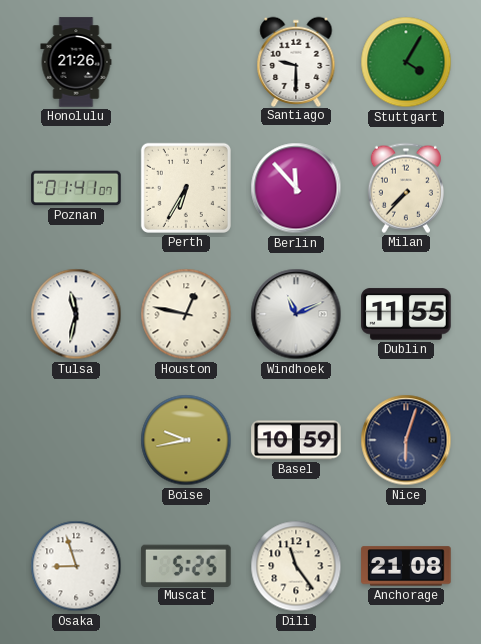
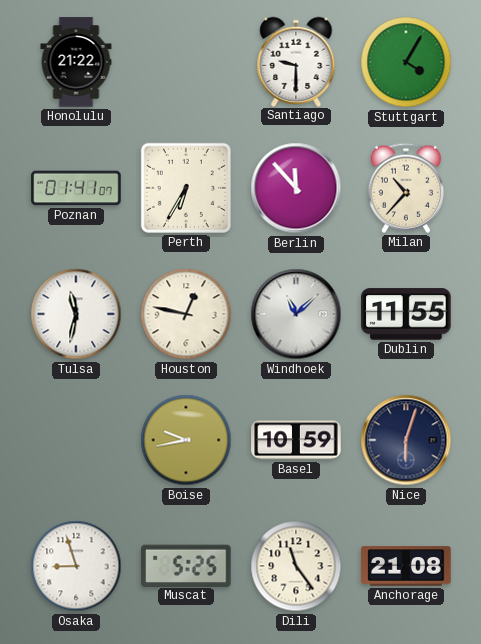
Honolulu: 21:26 -> 21:22 (76, 62)
Milan: 7:37 -> 10:37 (406, 188)
Windhoek: 11:11 -> 11:08 (296, 314)
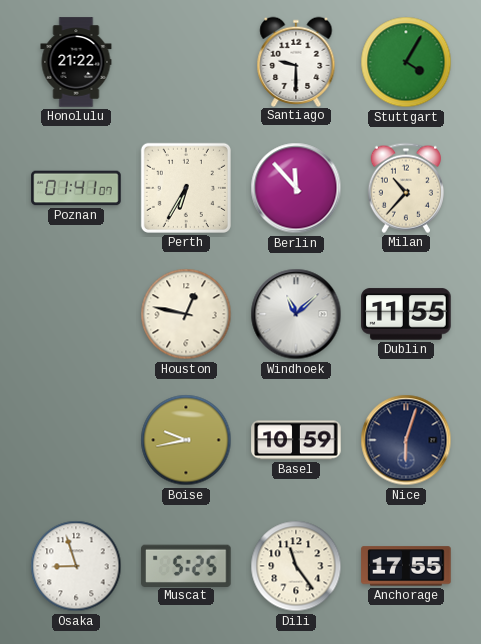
Tulsa: 11:32 -> none (76, 314)
Anchorage: 21:08 -> 17:55 (406, 566)
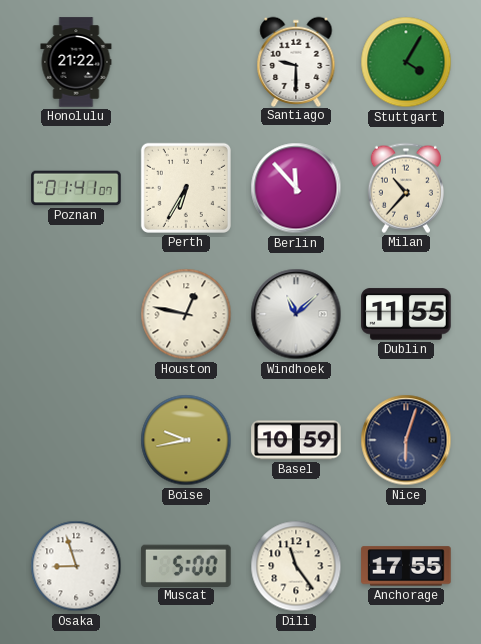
Muscat: 5:25 -> 5:00 (186, 565)
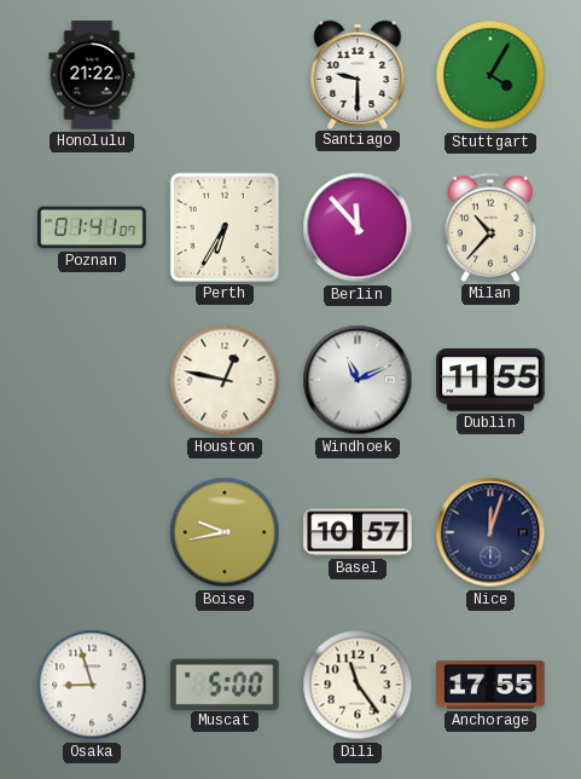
Windhoek: 11:08 -> 11:11 (358, 380)
Basel: 10:59 -> 10:57 (358, 532)
Nice: 6:03 -> 12:03 (490, 532)
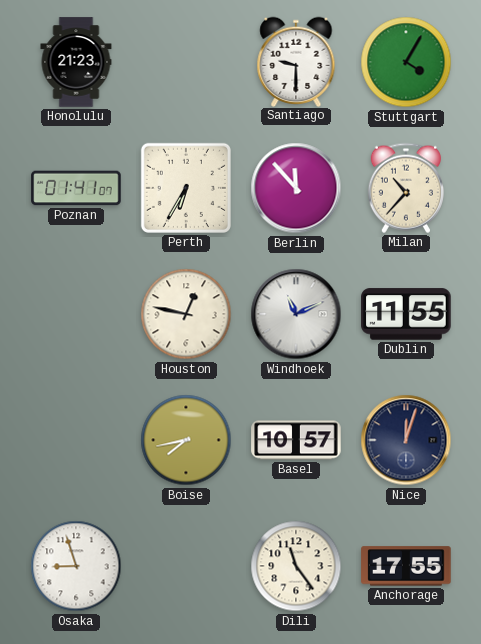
Honolulu: 21:22 -> 21:23 (76, 62)
Boise: 9:43 -> 7:43 (186, 440)
Muscat: 5:00 -> none (225, 683)
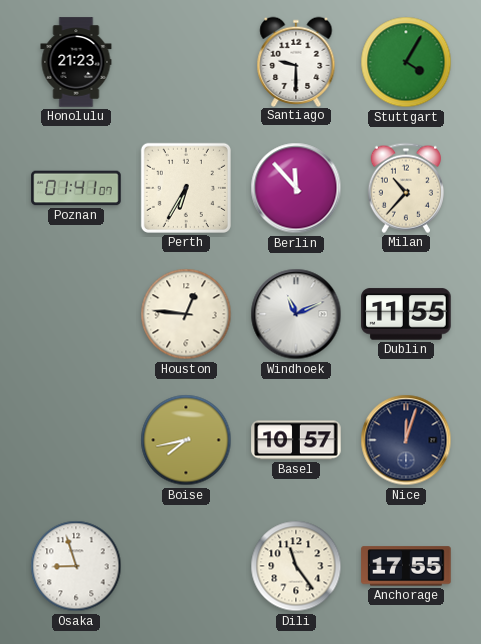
Houston: 12:47 -> 12:46 (186, 314)
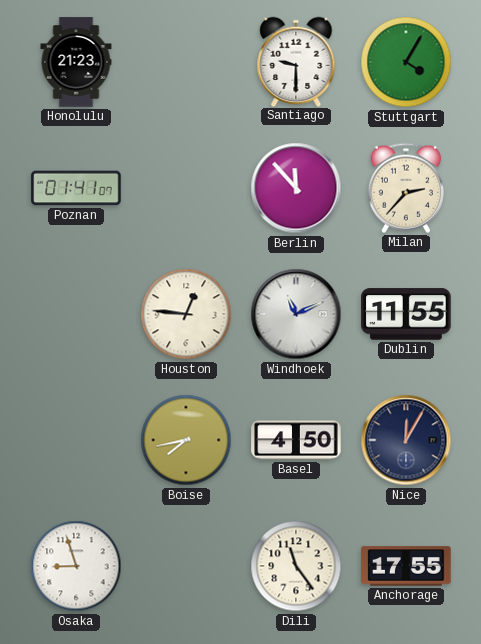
Perth: 6:35 -> none (186, 188)
Milan: 10:37 -> 2:37 (406, 188)
Basel: 10:57 -> 4:50 (296, 440)
Nice: 12:03 -> 12:05 (406, 440)
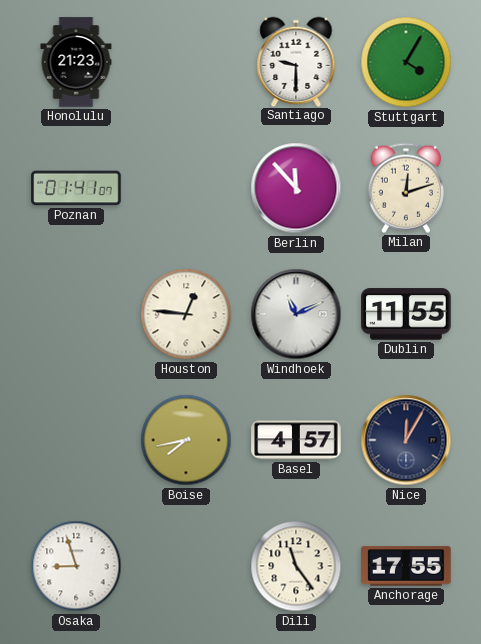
Milan: 2:37 -> 12:12 (406, 188)
Basel: 4:50 -> 4:57 (296, 440)
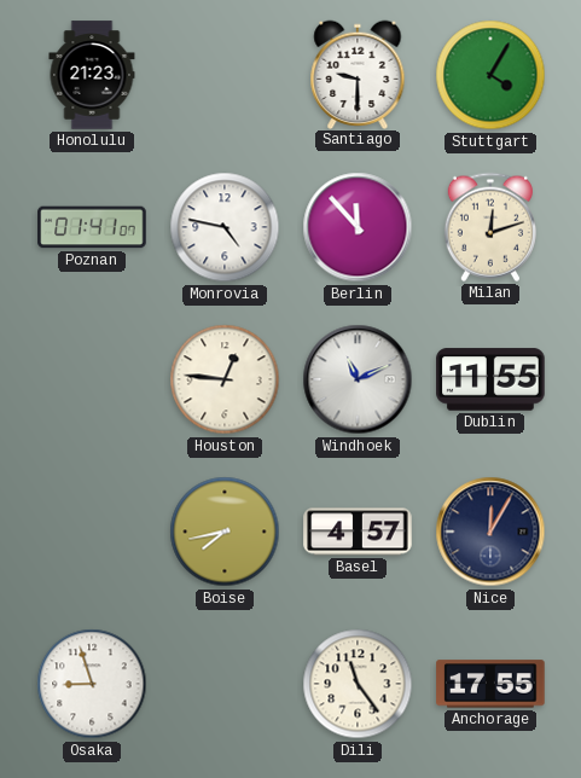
Monrovia: none -> 4:47 (225, 227)
